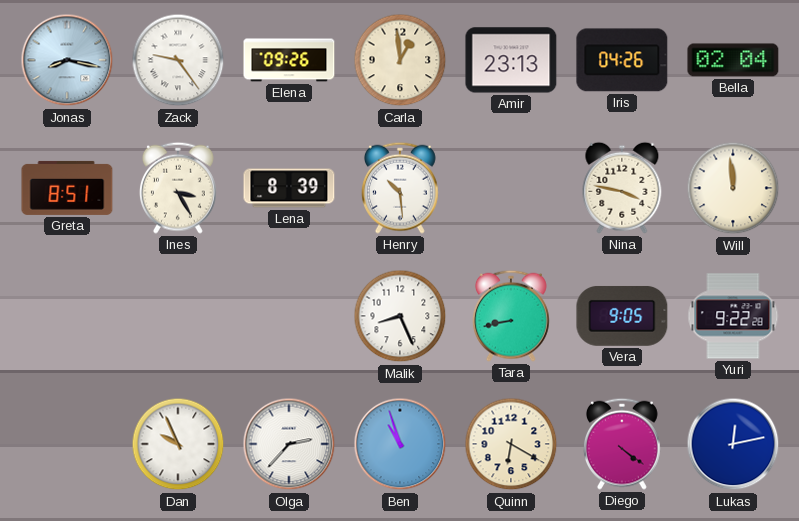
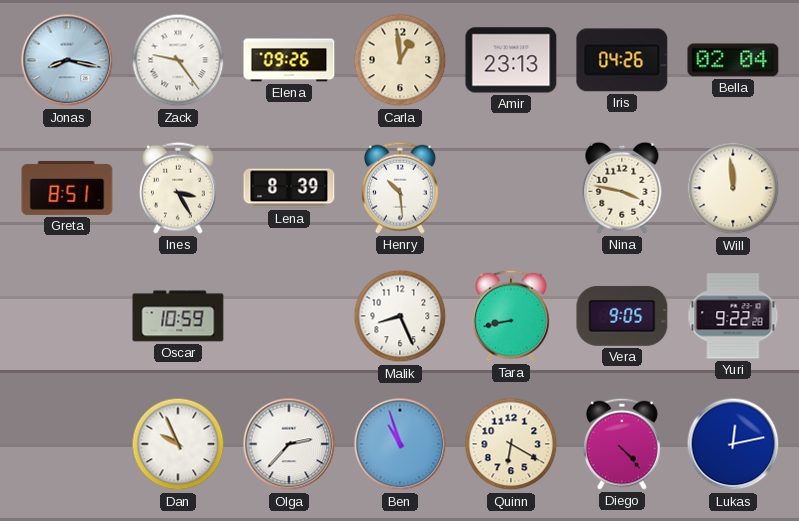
Oscar: none -> 10:59 (178, 316)
Diego: 4:21 -> 4:23 (622, 444)
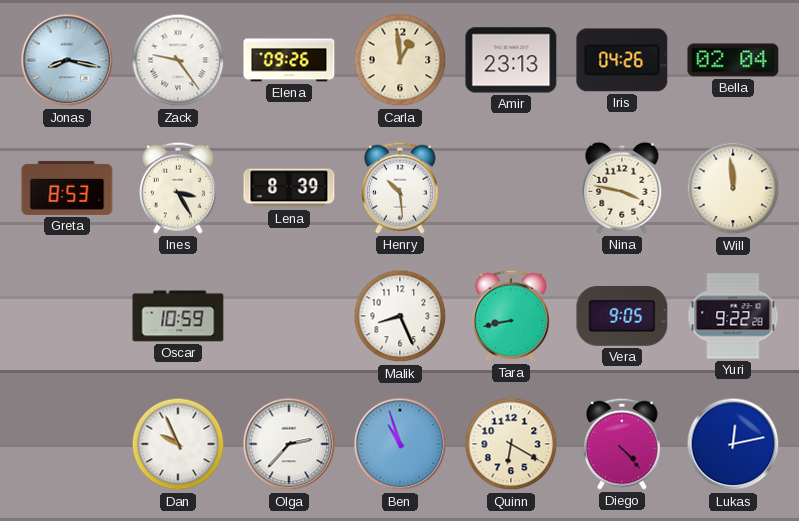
Greta: 8:51 -> 8:53 (67, 188)
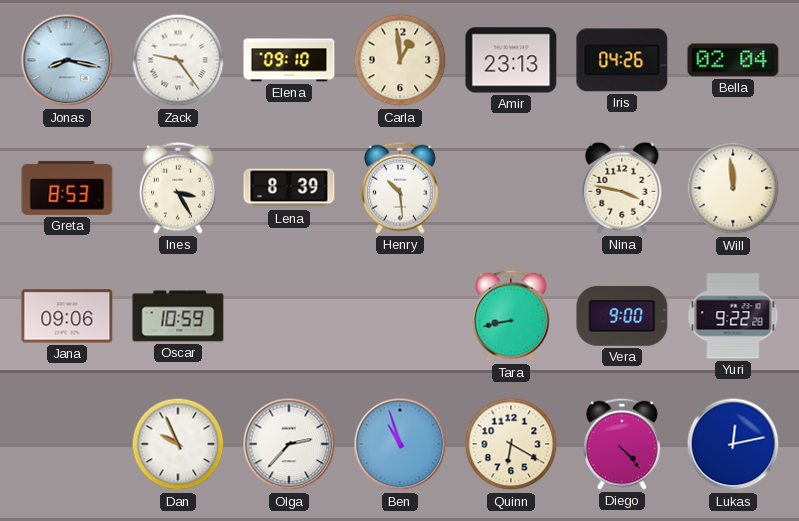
Elena: 09:26 -> 09:10 (289, 60)
Jana: none -> 09:06 (67, 316)
Malik: 8:26 -> none (400, 316)
Vera: 9:05 -> 9:00 (622, 316)
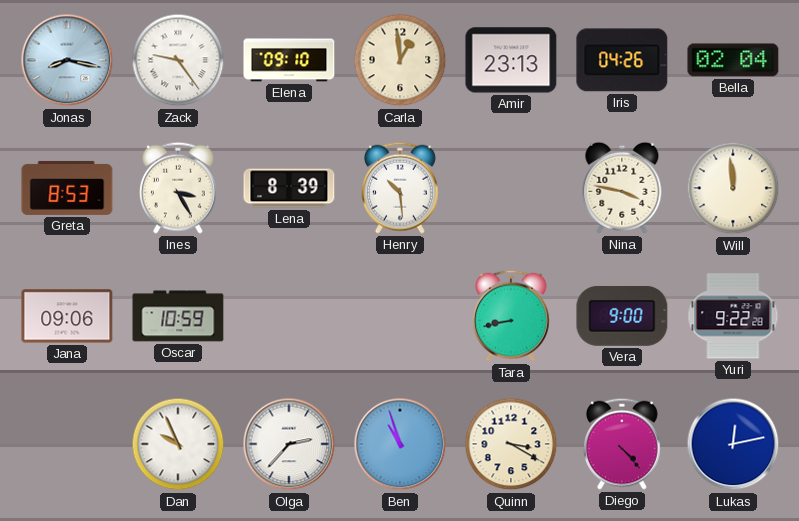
Quinn: 6:20 -> 3:20 (511, 444)
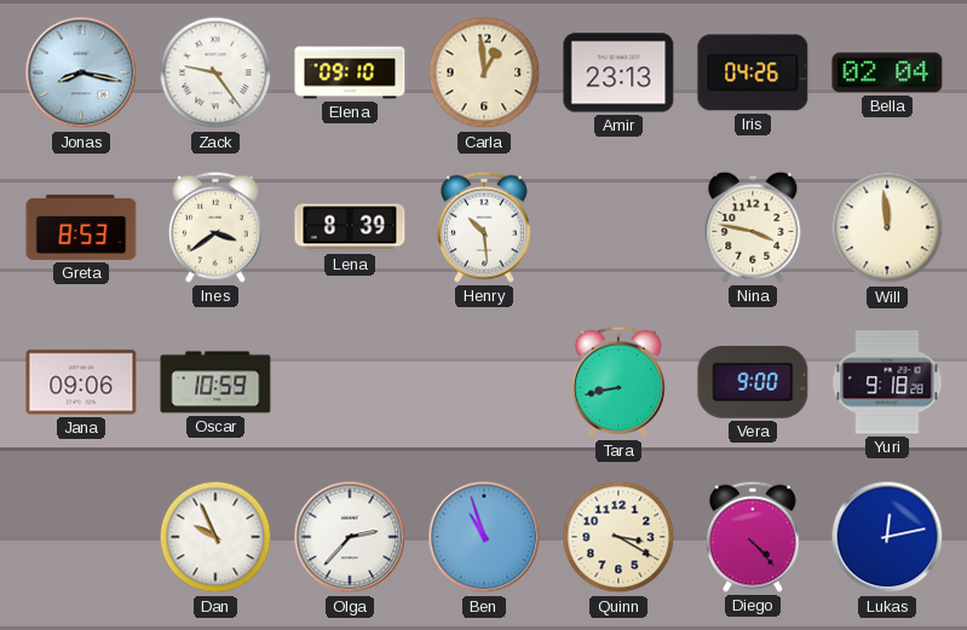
Ines: 3:25 -> 3:39 (215, 227)
Yuri: 9:22 -> 9:18 (887, 382)
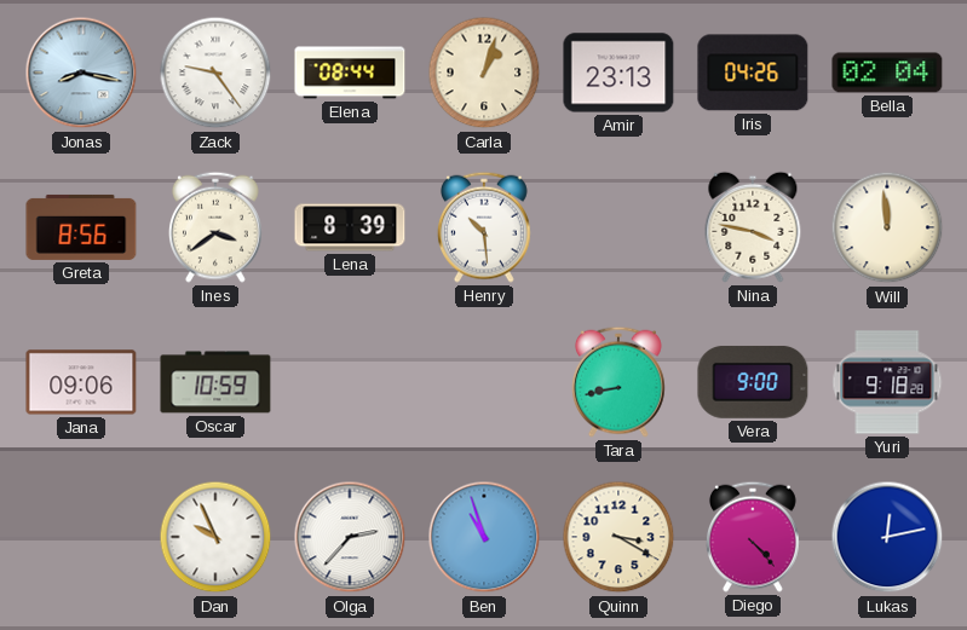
Elena: 09:10 -> 08:44 (350, 73)
Carla: 12:59 -> 1:03 (484, 73)
Greta: 8:53 -> 8:56 (81, 227)
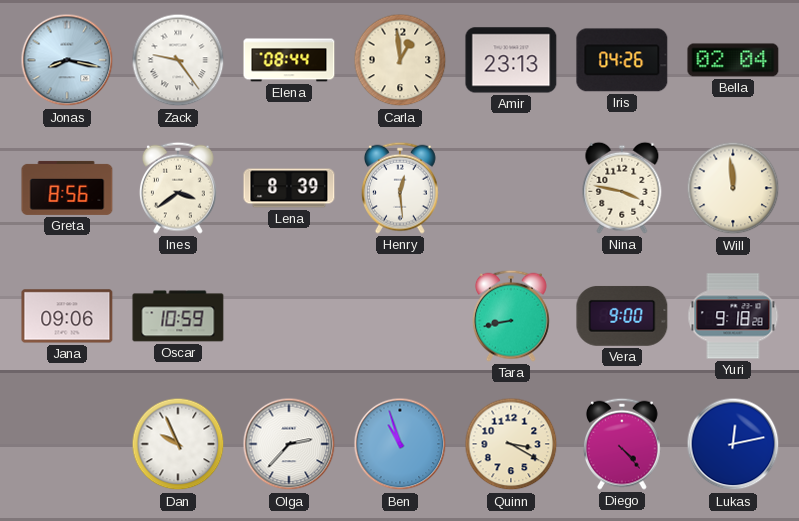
Carla: 1:03 -> 12:59 (400, 60)
Henry: 10:29 -> 12:29 (400, 188)
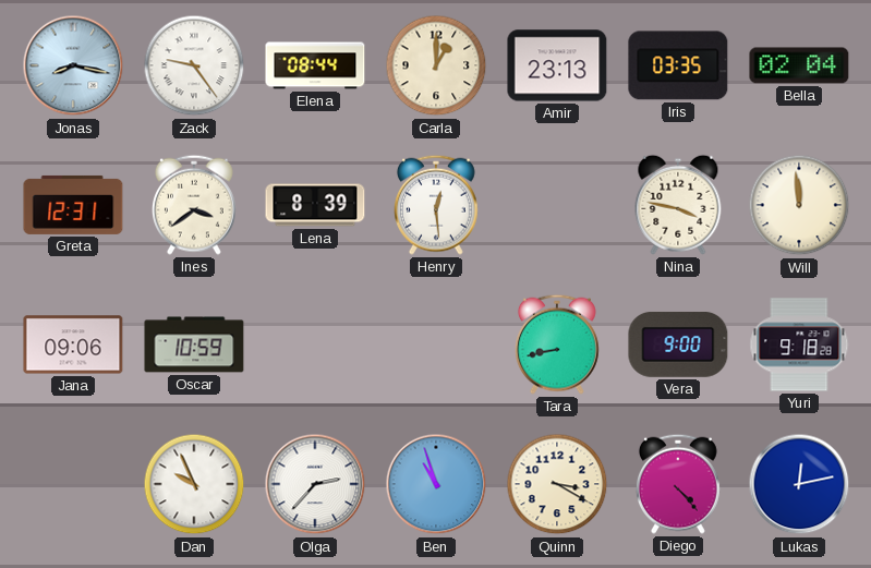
Carla: 12:59 -> 1:00 (436, 65)
Iris: 04:26 -> 03:35 (678, 65)
Greta: 8:56 -> 12:31 (73, 205)
